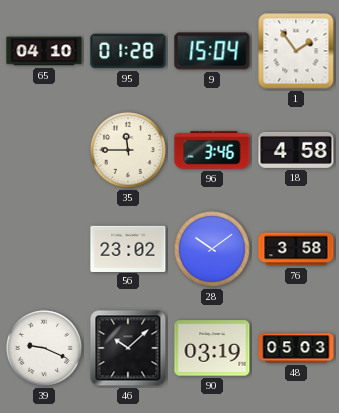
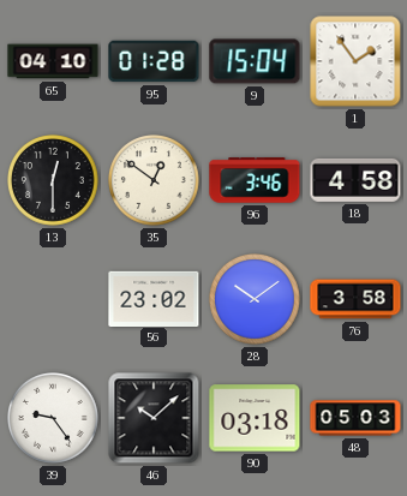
13: none -> 12:30 (54, 181)
35: 11:45 -> 12:51 (155, 181)
39: 9:19 -> 9:24 (54, 419)
90: 03:19 -> 03:18 (255, 418)
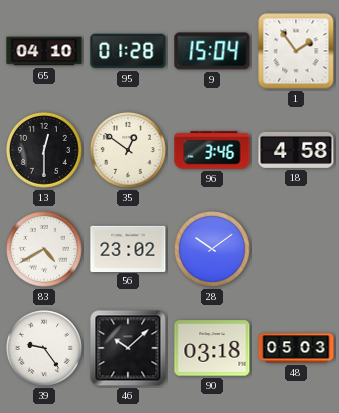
83: none -> 4:40 (45, 250)
76: 3:58 -> none (355, 299)
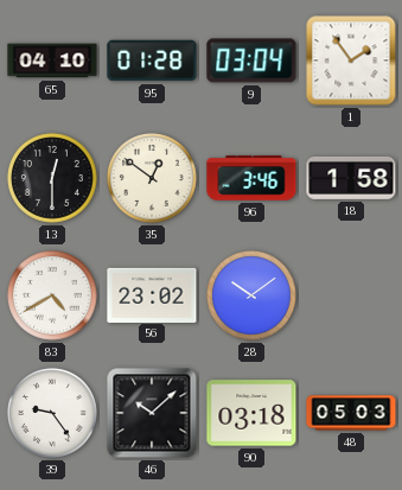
9: 15:04 -> 03:04 (251, 61)
18: 4:58 -> 1:58 (351, 178)
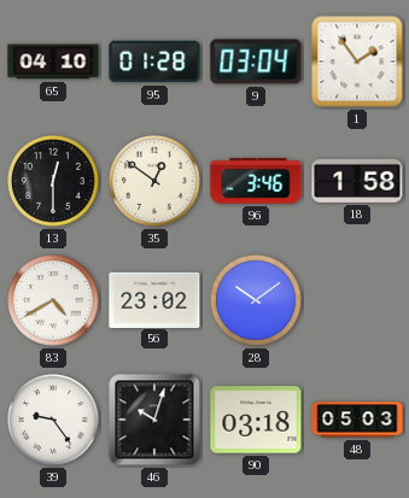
46: 10:08 -> 10:03 (154, 420)
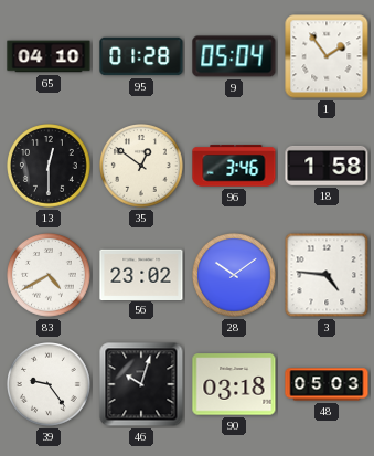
9: 03:04 -> 05:04 (234, 56)
3: none -> 4:46 (327, 275)
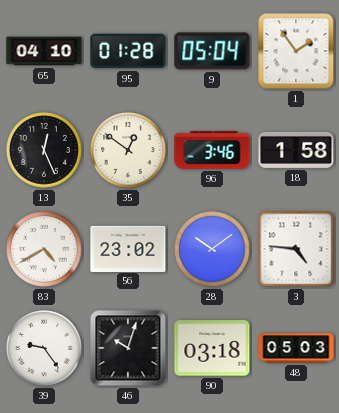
13: 12:30 -> 12:26 (45, 151)
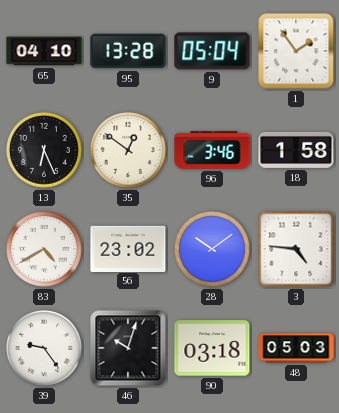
95: 01:28 -> 13:28 (128, 51)
13: 12:26 -> 6:26 (45, 151)
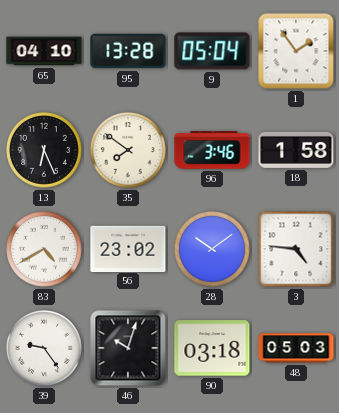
35: 12:51 -> 7:51 (129, 151)
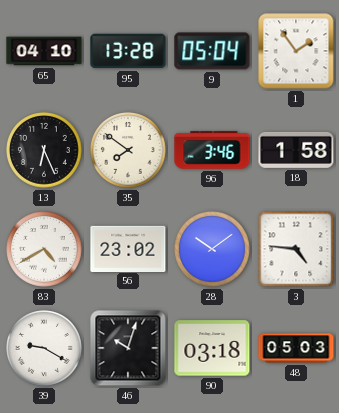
39: 9:24 -> 9:20 (45, 349)
